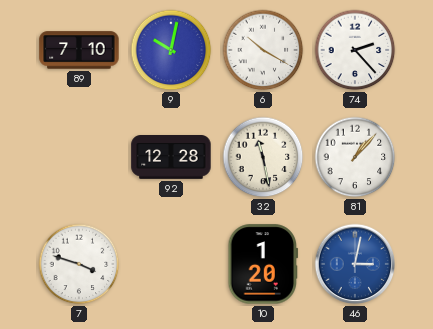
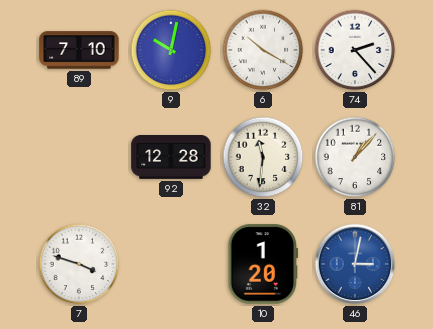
32: 11:28 -> 11:31 (263, 157)
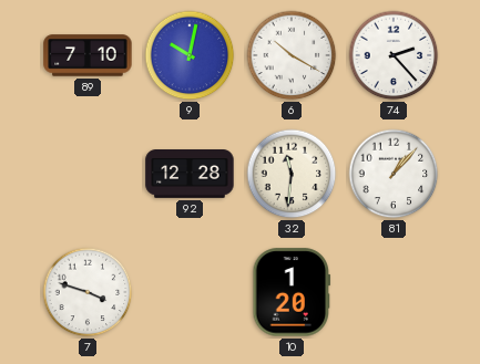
46: 3:02 -> none (355, 264)
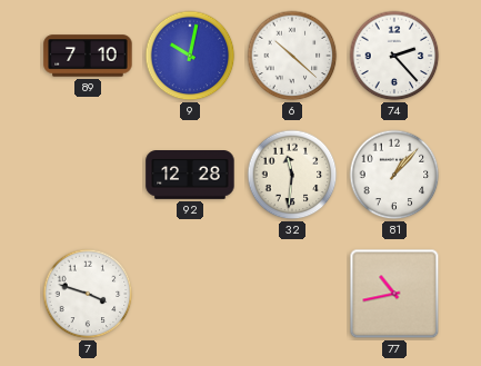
6: 10:20 -> 10:22 (292, 56)
10: 1:20 -> none (292, 292)
77: none -> 10:43 (394, 294)
